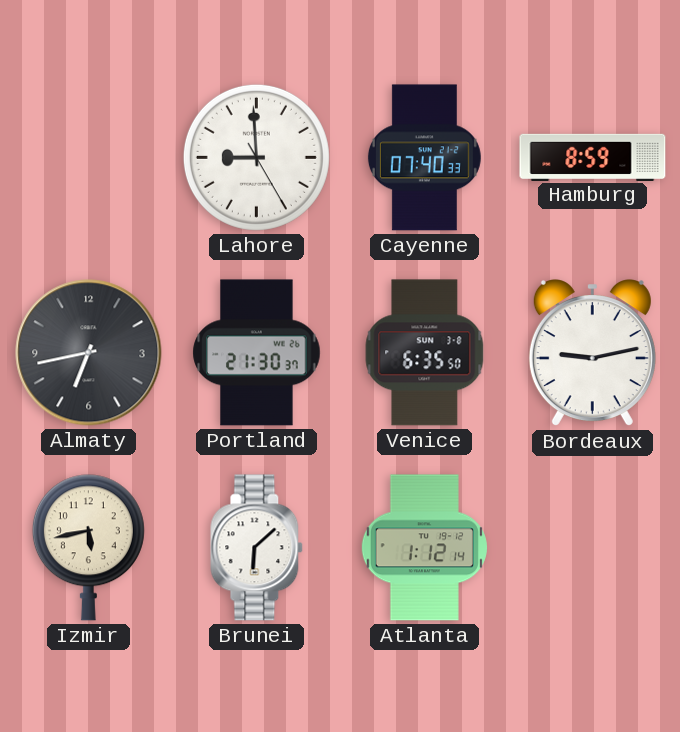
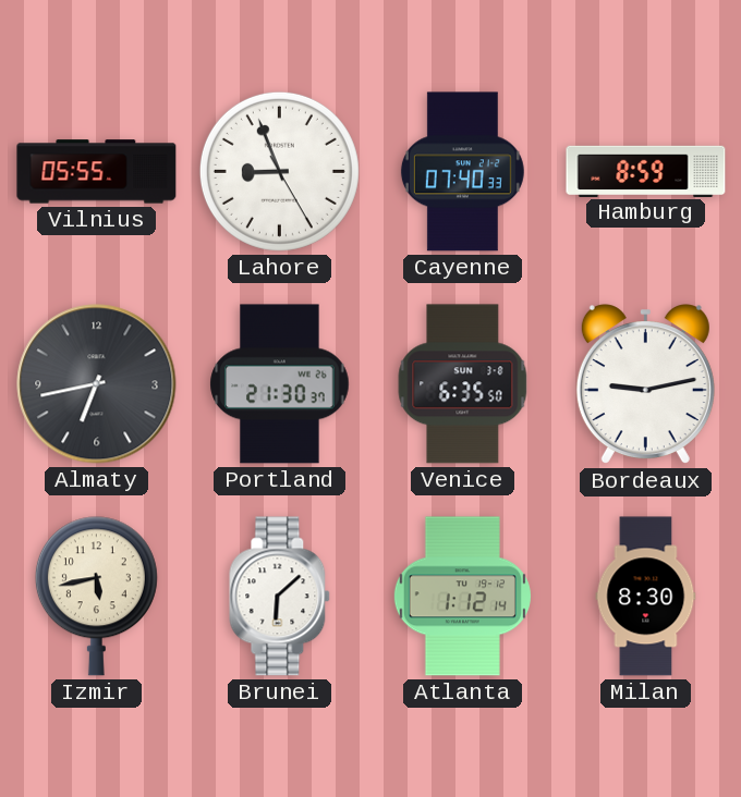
Vilnius: none -> 05:55 (97, 172)
Lahore: 8:59 -> 8:56 (279, 171)
Milan: none -> 8:30 (646, 597)
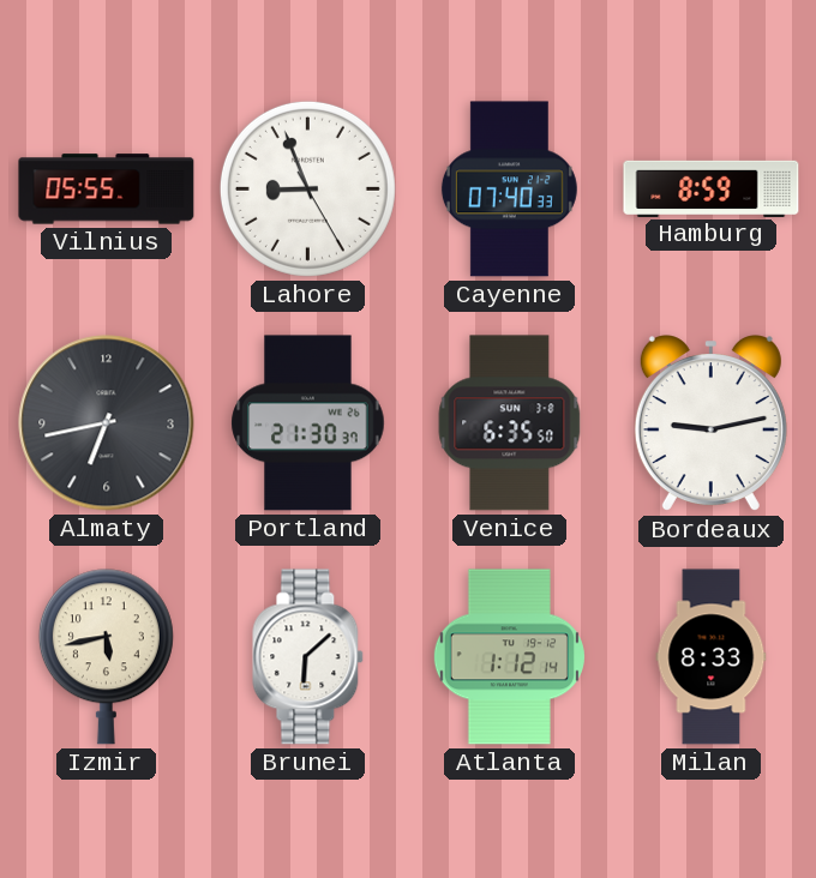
Milan: 8:30 -> 8:33 (712, 657)
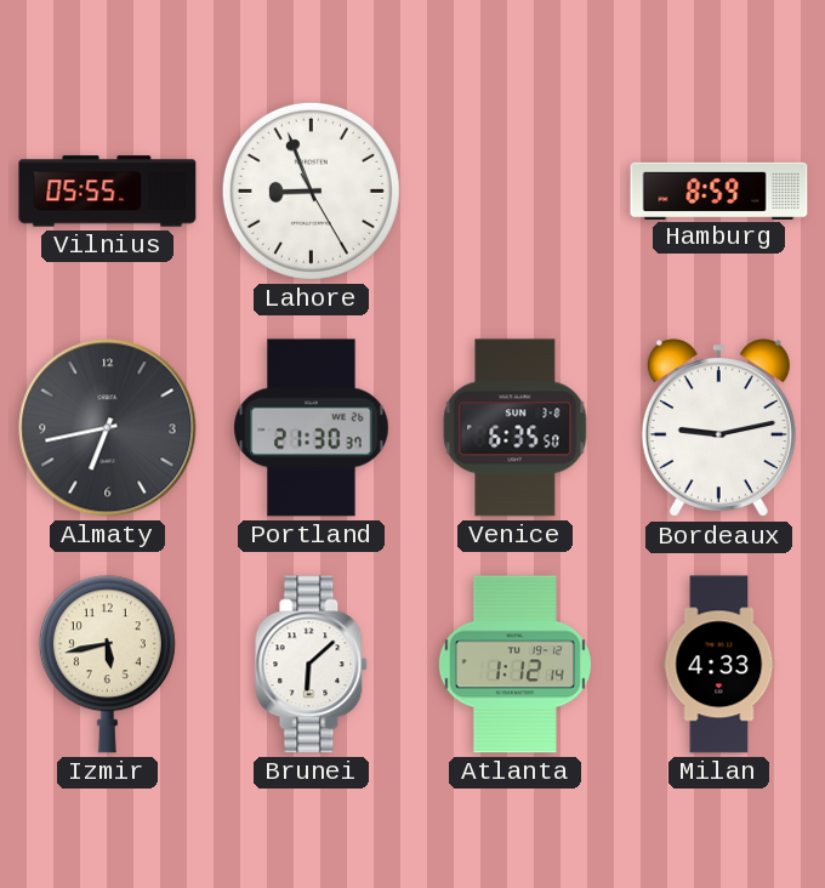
Cayenne: 07:40 -> none (509, 190)
Milan: 8:33 -> 4:33 (719, 665)
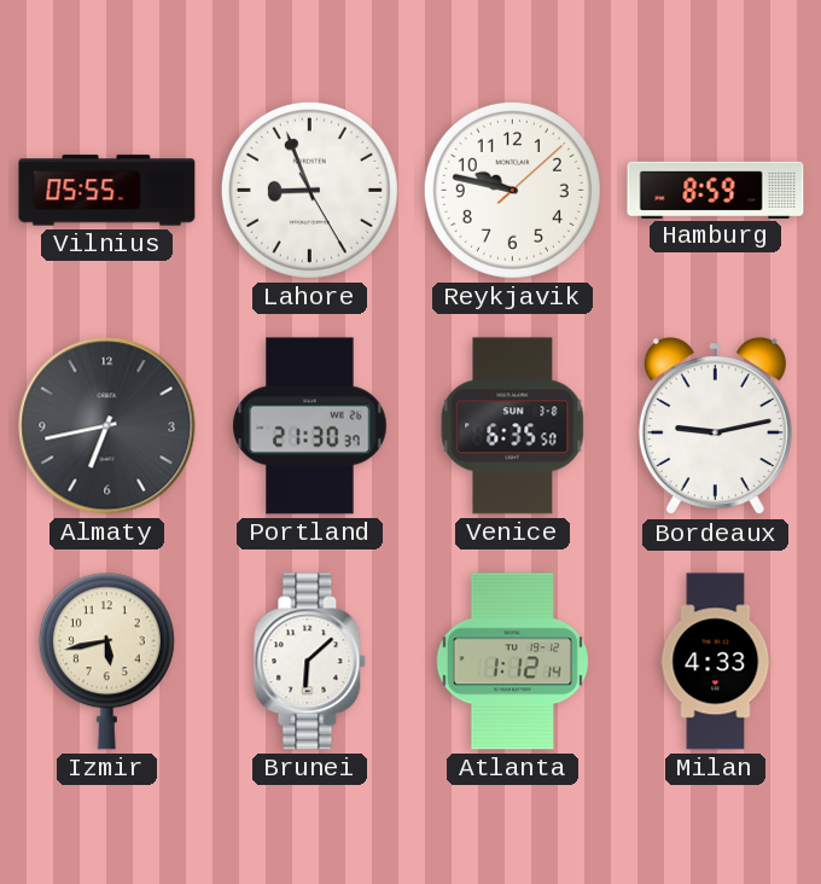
Reykjavik: none -> 9:47 (512, 190)
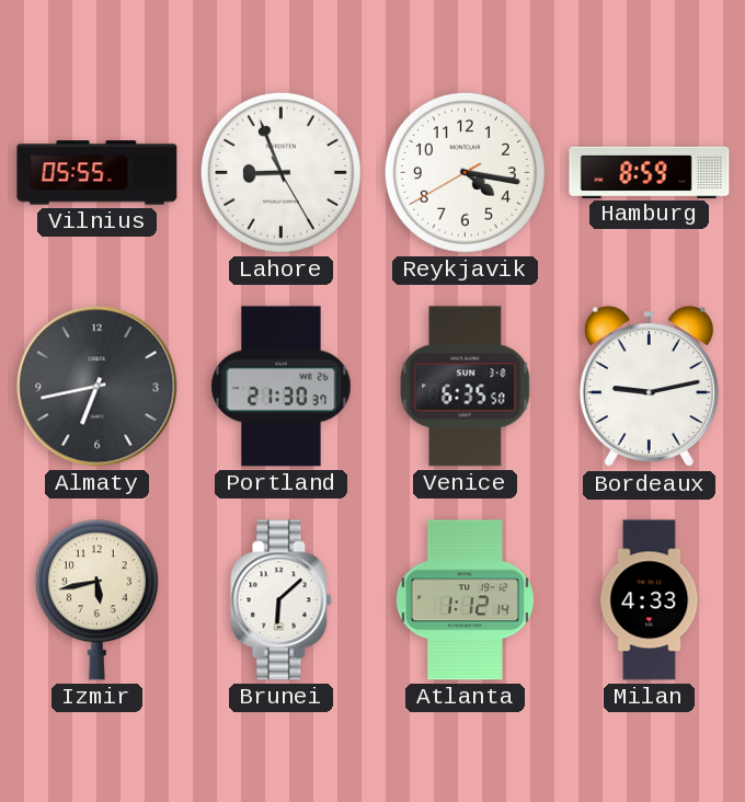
Reykjavik: 9:47 -> 4:16 (465, 172)
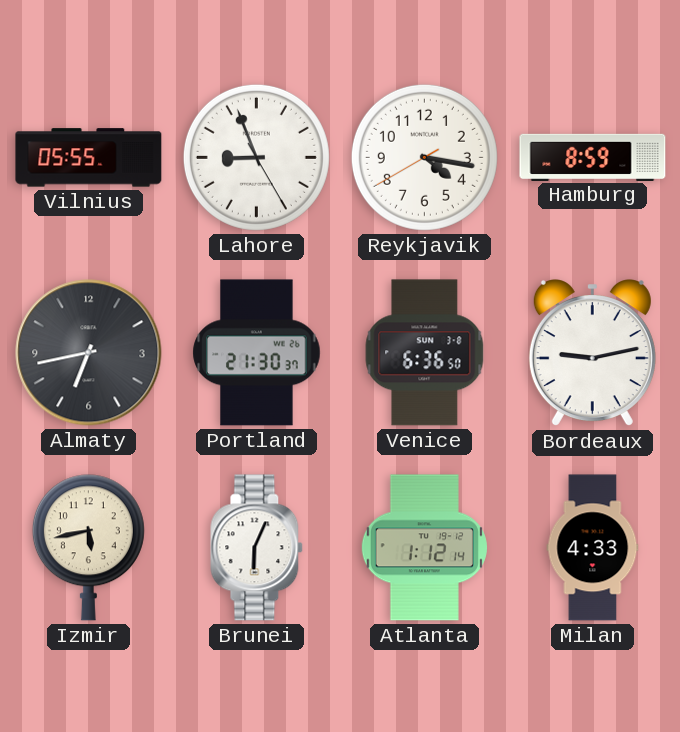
Venice: 6:35 -> 6:36 (425, 353)
Brunei: 6:08 -> 6:04 (257, 548)
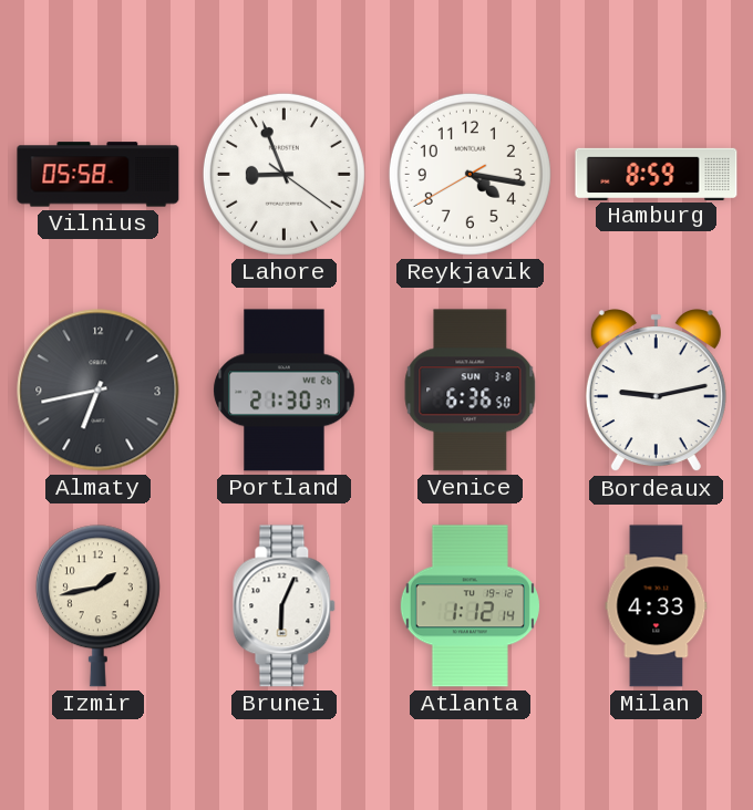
Vilnius: 05:55 -> 05:58 (99, 175)
Lahore: 8:56:25 -> 8:56:21 (283, 174)
Izmir: 5:43 -> 1:43 (97, 606)
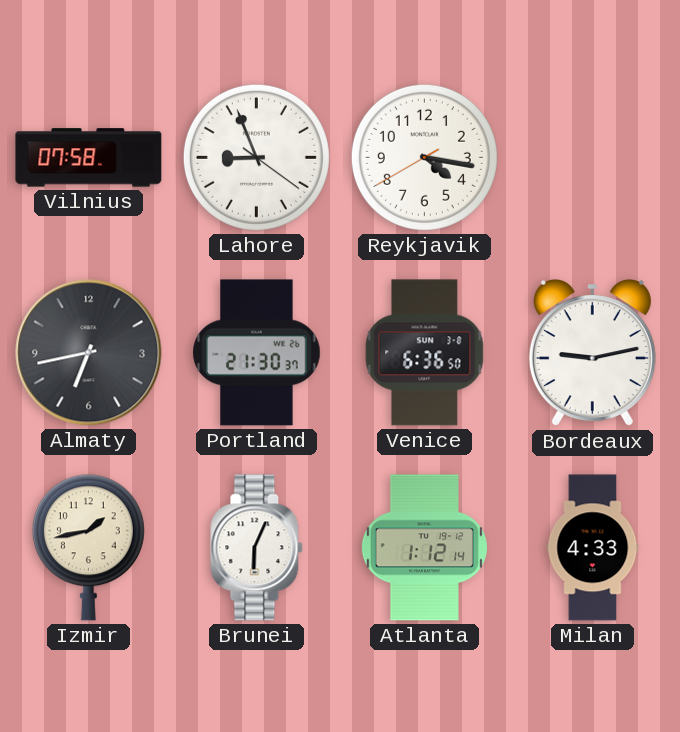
Vilnius: 05:58 -> 07:58 (89, 158)
Hamburg: 8:59 -> none (657, 174)
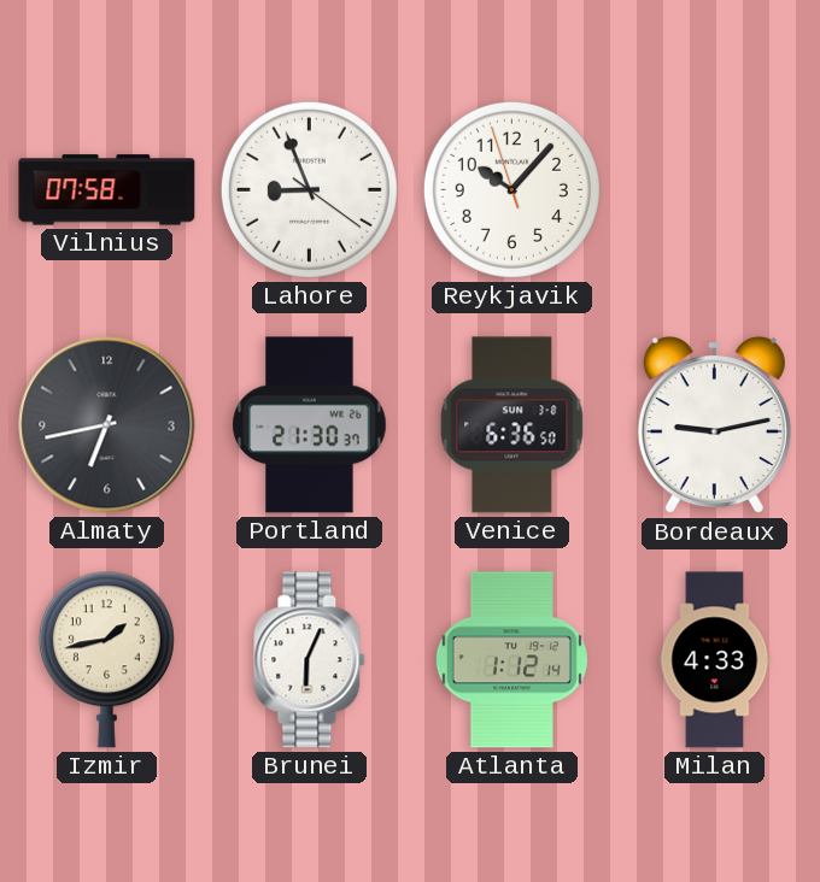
Reykjavik: 4:16 -> 10:06 (511, 189)
